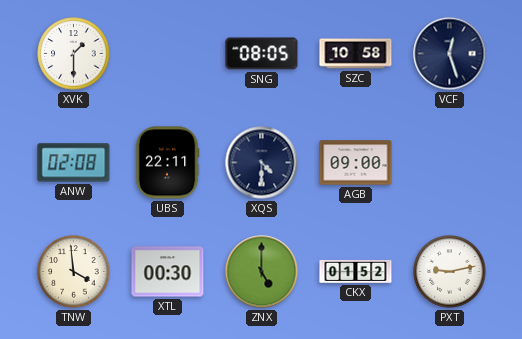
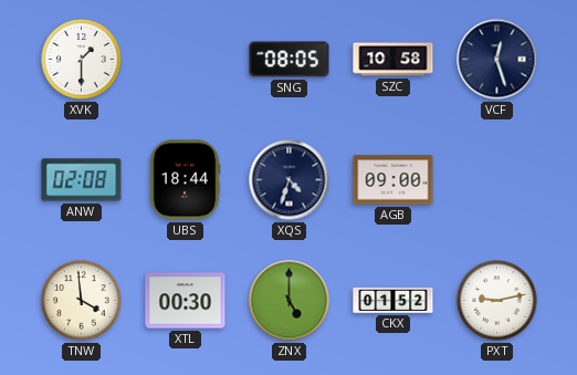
UBS: 22:11 -> 18:44 (185, 180)
XQS: 4:30 -> 4:33 (290, 180)
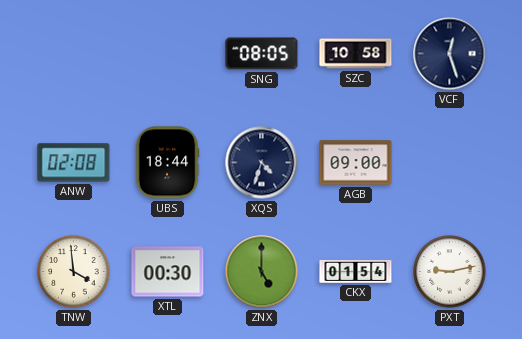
XVK: 1:30 -> none (82, 60)
CKX: 01:52 -> 01:54 (356, 271)
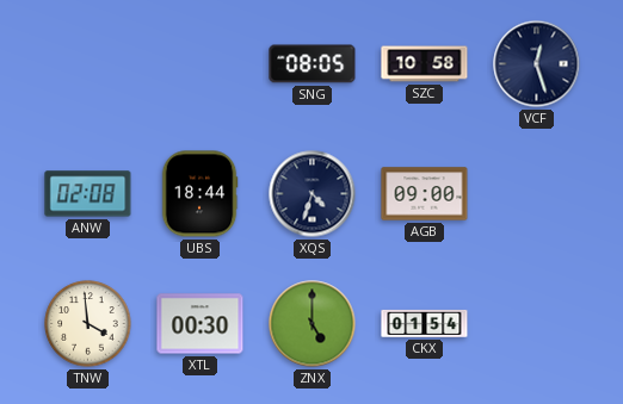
PXT: 9:13 -> none (450, 272)
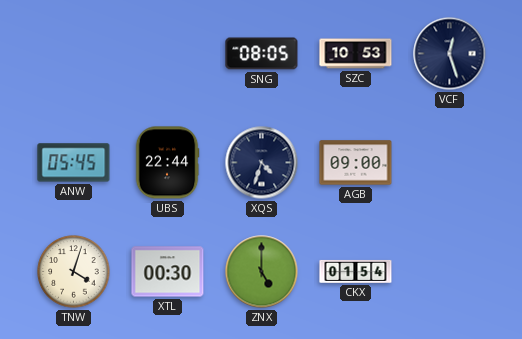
SZC: 10:58 -> 10:53 (356, 54)
ANW: 02:08 -> 05:45 (74, 163)
UBS: 18:44 -> 22:44 (167, 163)
TNW: 3:59 -> 4:03 (74, 272)
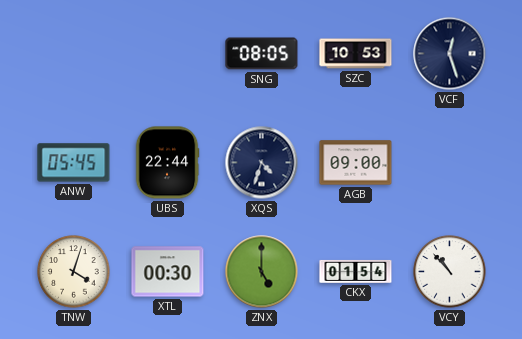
VCY: none -> 10:53 (450, 272)
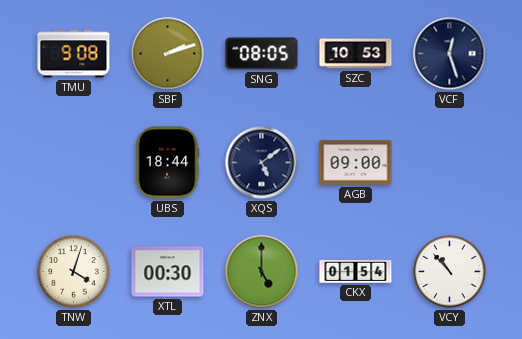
TMU: none -> 9:08 (74, 54)
SBF: none -> 2:12 (168, 54)
ANW: 05:45 -> none (74, 163)
UBS: 22:44 -> 18:44 (167, 163)
XQS: 4:33 -> 5:09 (262, 163)
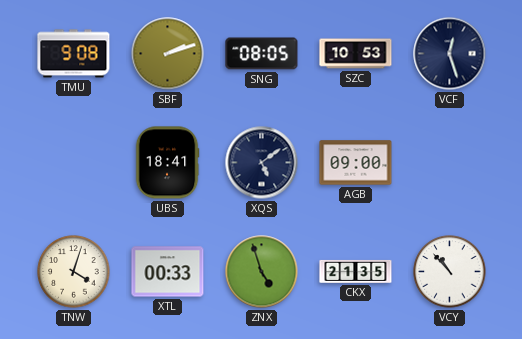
UBS: 18:44 -> 18:41 (167, 163)
XTL: 00:30 -> 00:33 (168, 272)
ZNX: 5:00 -> 4:57 (262, 272)
CKX: 01:54 -> 21:35 (356, 271)
